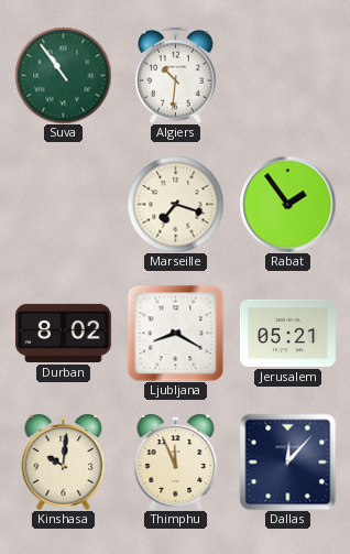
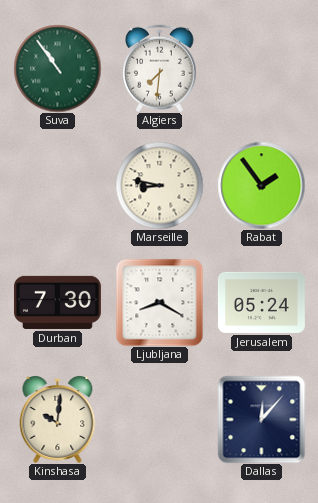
Algiers: 10:31 -> 7:31 (160, 68)
Marseille: 7:18 -> 8:47 (159, 185)
Durban: 8:02 -> 7:30 (57, 302)
Jerusalem: 05:21 -> 05:24 (261, 302)
Thimphu: 11:56 -> none (176, 461)
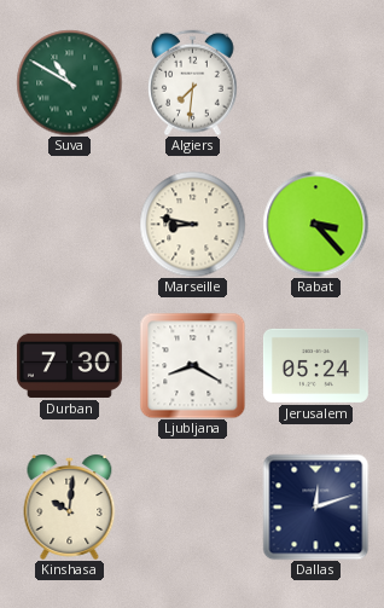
Suva: 10:54 -> 10:50 (69, 82)
Rabat: 1:54 -> 3:23 (315, 224)
Dallas: 12:07 -> 12:12 (315, 506)
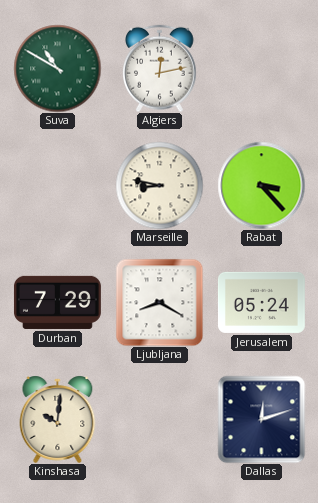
Algiers: 7:31 -> 12:13 (160, 68)
Durban: 7:30 -> 7:29 (57, 302)
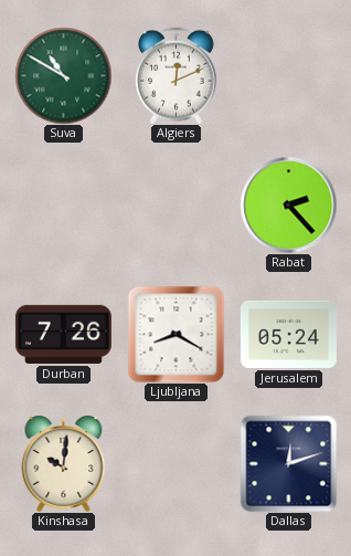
Algiers: 12:13 -> 12:11 (177, 75)
Marseille: 8:47 -> none (159, 185)
Rabat: 3:23 -> 2:23 (288, 204)
Durban: 7:29 -> 7:26 (63, 334)
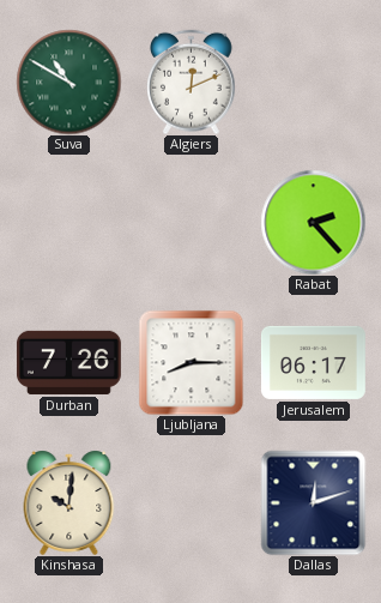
Ljubljana: 8:20 -> 8:15 (190, 362)
Jerusalem: 05:24 -> 06:17 (313, 362)
